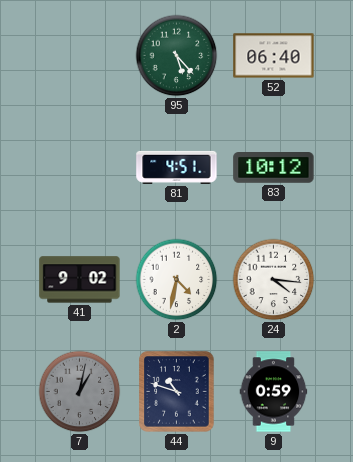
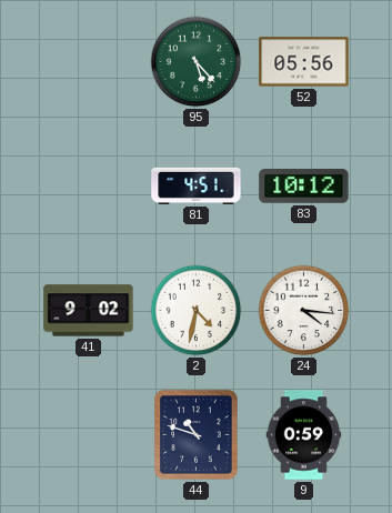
52: 06:40 -> 05:56 (304, 62)
7: 1:02 -> none (80, 392)
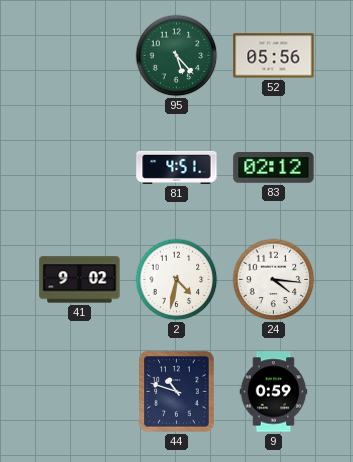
83: 10:12 -> 02:12 (274, 168)
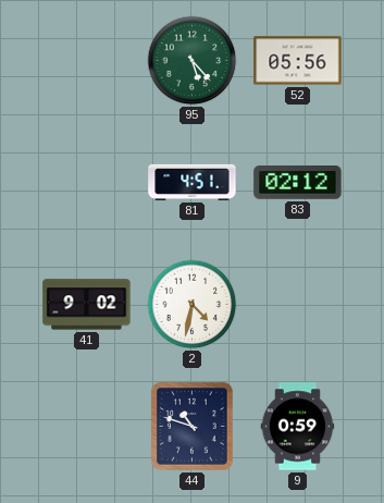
24: 4:16 -> none (274, 280)
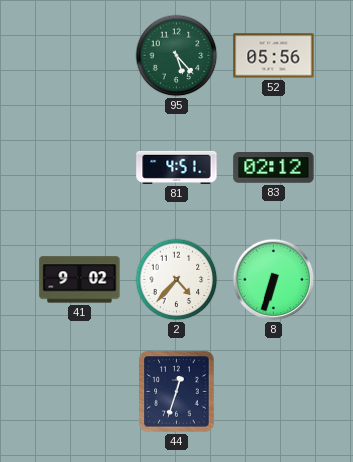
2: 4:32 -> 4:37 (177, 280)
8: none -> 6:33 (274, 280)
44: 10:48 -> 12:33 (177, 392)
9: 0:59 -> none (298, 427)
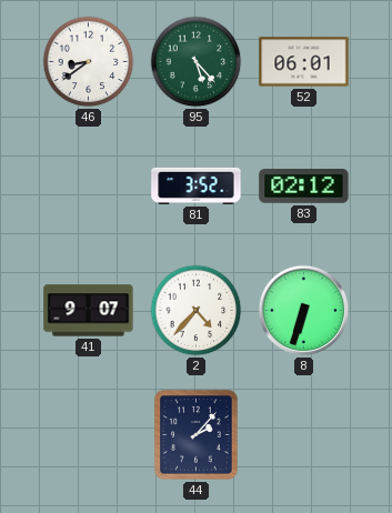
46: none -> 8:39 (89, 62)
52: 05:56 -> 06:01 (304, 62)
81: 4:51 -> 3:52 (197, 185)
41: 9:02 -> 9:07 (89, 311)
44: 12:33 -> 2:07 (197, 435)
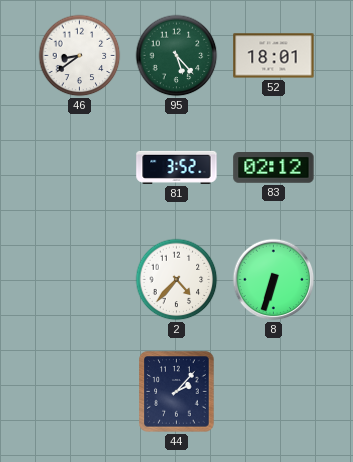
52: 06:01 -> 18:01 (274, 56)
41: 9:07 -> none (89, 311)
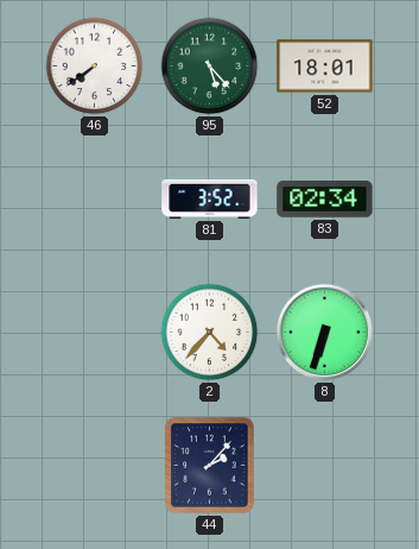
46: 8:39 -> 7:39 (95, 67)
83: 02:12 -> 02:34 (325, 200)
